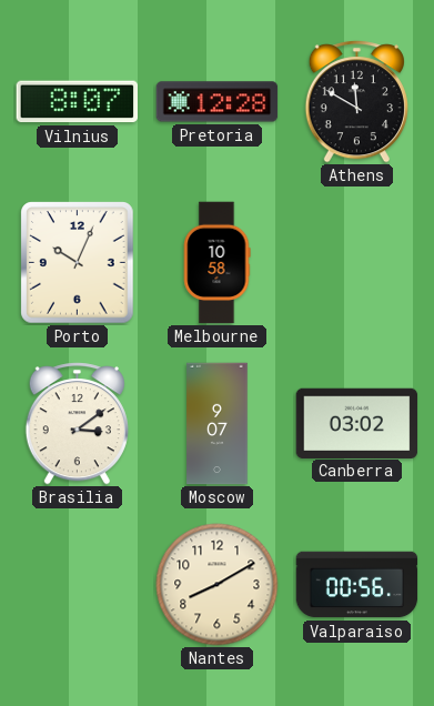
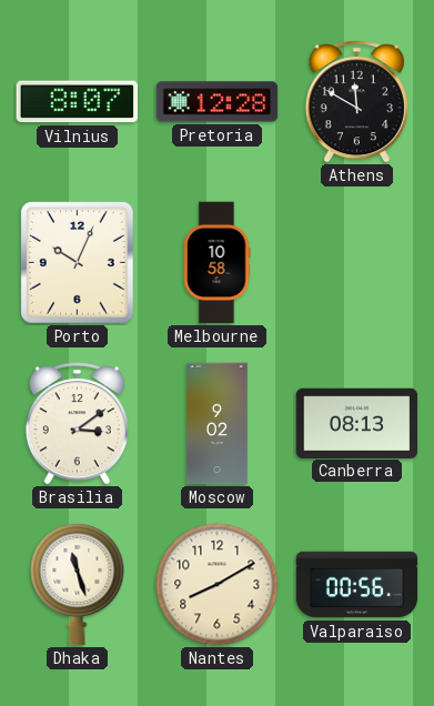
Moscow: 9:07 -> 9:02 (218, 424)
Canberra: 03:02 -> 08:13 (357, 423)
Dhaka: none -> 11:27 (78, 584)
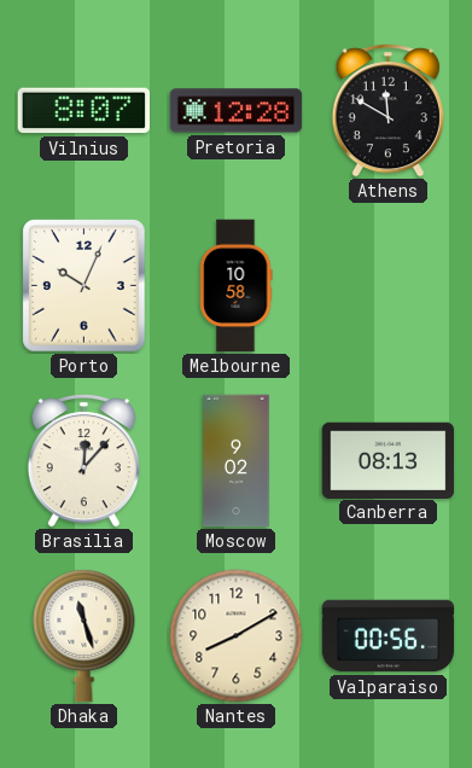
Brasilia: 3:09 -> 12:07 (83, 461)
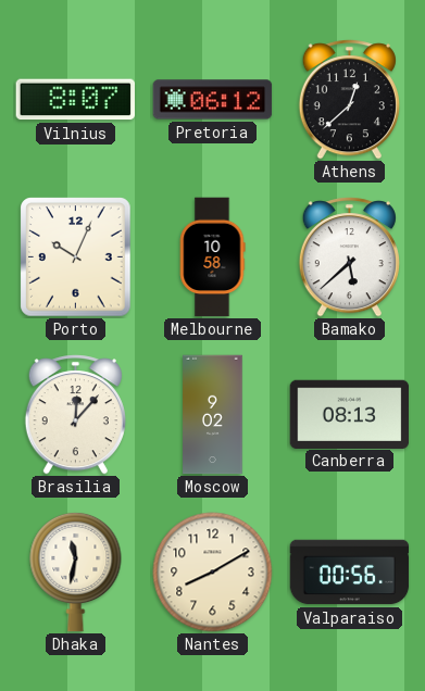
Pretoria: 12:28 -> 06:12 (213, 100)
Athens: 11:50 -> 12:38 (349, 100)
Bamako: none -> 5:38 (349, 257)
Dhaka: 11:27 -> 11:32 (76, 571)
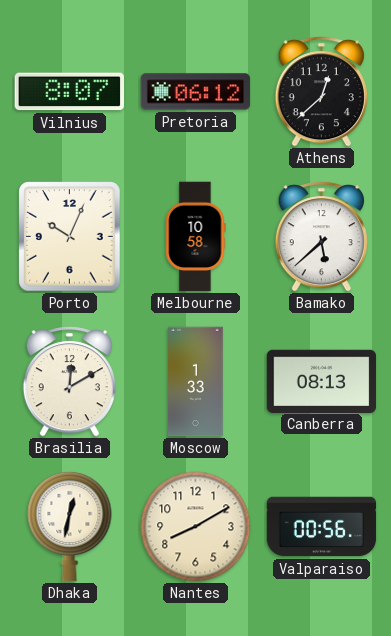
Brasilia: 12:07 -> 12:10 (69, 382)
Moscow: 9:02 -> 1:33 (196, 382)
Dhaka: 11:32 -> 12:32 (70, 526)
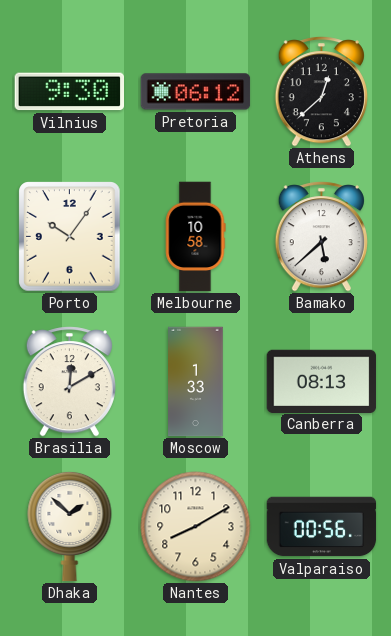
Vilnius: 8:07 -> 9:30 (69, 92)
Porto: 10:04 -> 10:06 (70, 237)
Dhaka: 12:32 -> 1:52 (70, 526)
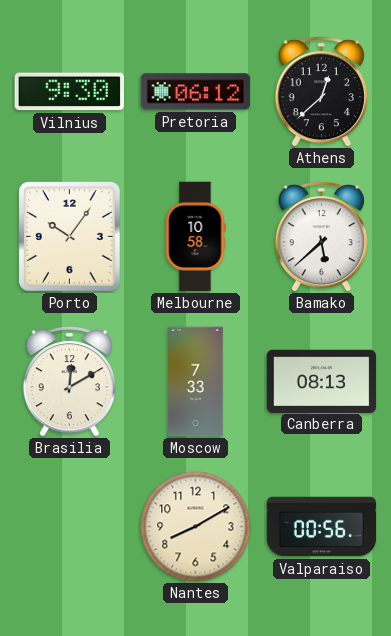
Moscow: 1:33 -> 7:33 (196, 382)
Dhaka: 1:52 -> none (70, 526)
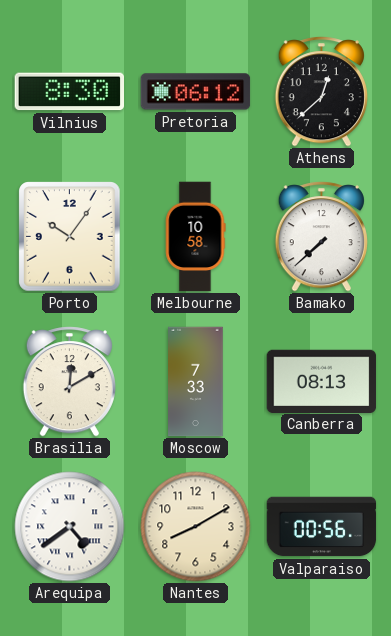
Vilnius: 9:30 -> 8:30 (69, 92)
Bamako: 5:38 -> 7:38 (321, 237)
Arequipa: none -> 4:39 (70, 527)
